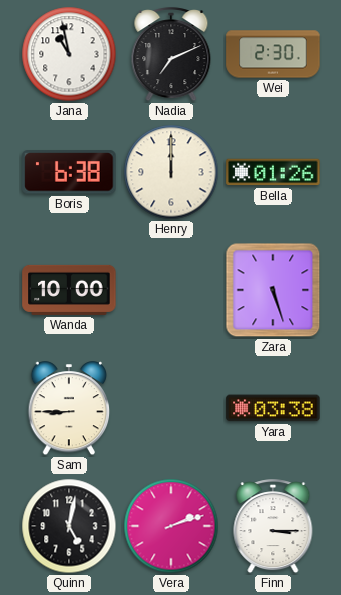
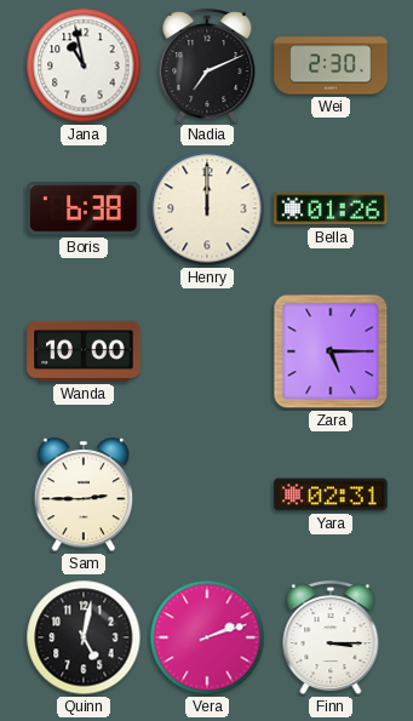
Zara: 5:27 -> 5:15 (331, 351)
Sam: 8:45 -> 2:45 (84, 496)
Yara: 03:38 -> 02:31 (331, 494)
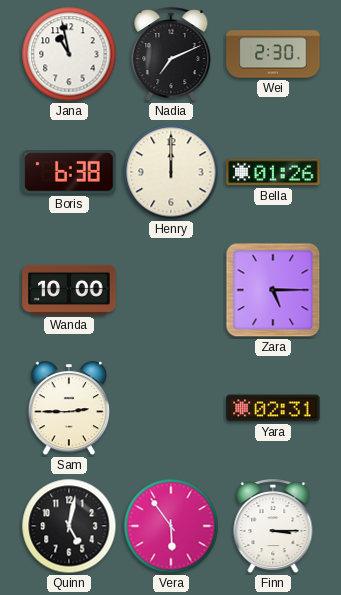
Vera: 2:12 -> 5:54 (171, 526)
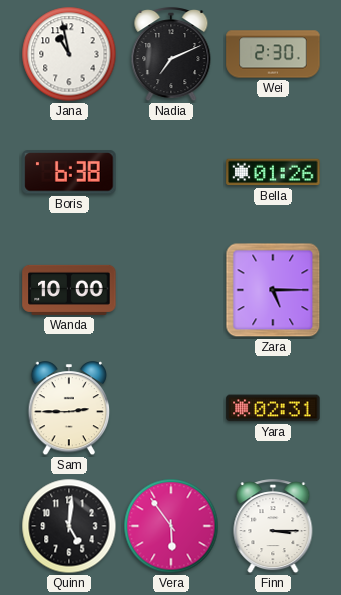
Henry: 12:00 -> none (171, 172)
Quinn: 5:02 -> 5:01 (69, 526)
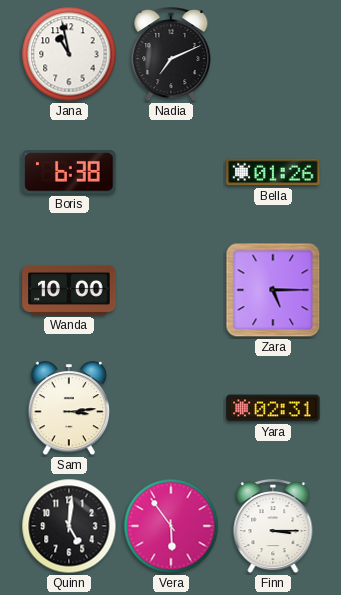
Wei: 2:30 -> none (273, 54)
Sam: 2:45 -> 3:14 (69, 409)
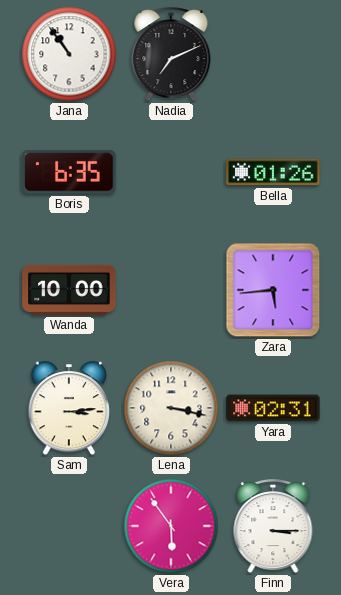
Jana: 10:58 -> 10:54 (69, 54)
Boris: 6:38 -> 6:35 (69, 172)
Zara: 5:15 -> 5:44 (273, 290)
Lena: none -> 3:17 (171, 408)
Quinn: 5:01 -> none (69, 526)
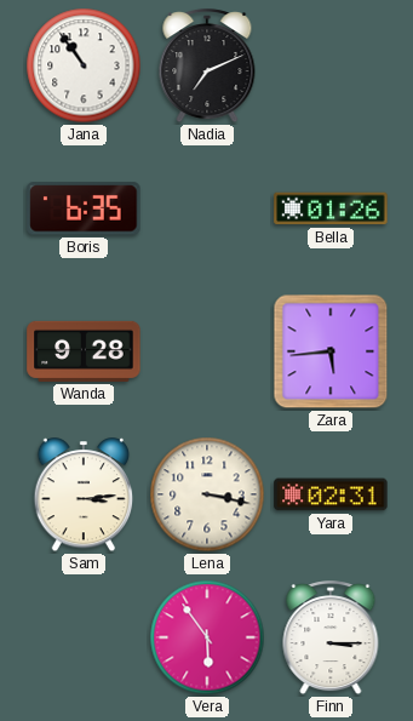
Wanda: 10:00 -> 9:28 (84, 351)
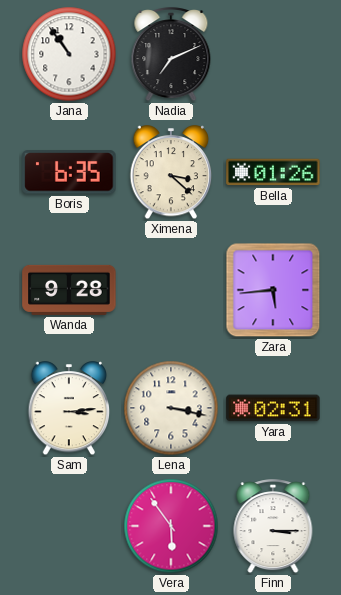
Ximena: none -> 3:22 (171, 173)
